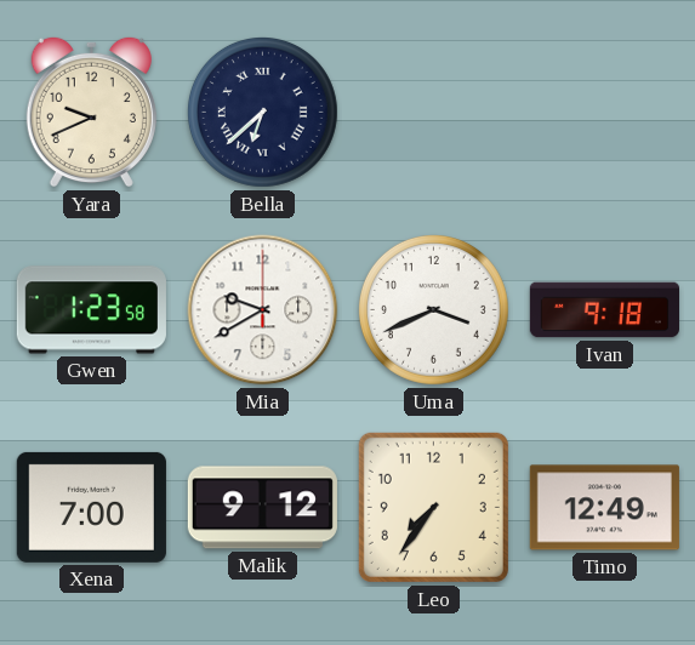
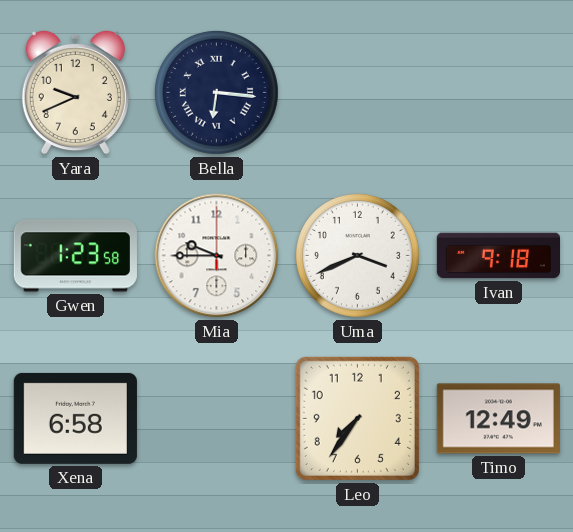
Bella: 6:38 -> 6:16 (216, 92)
Mia: 9:40 -> 9:45 (217, 256)
Xena: 7:00 -> 6:58 (75, 418)
Malik: 9:12 -> none (262, 508)
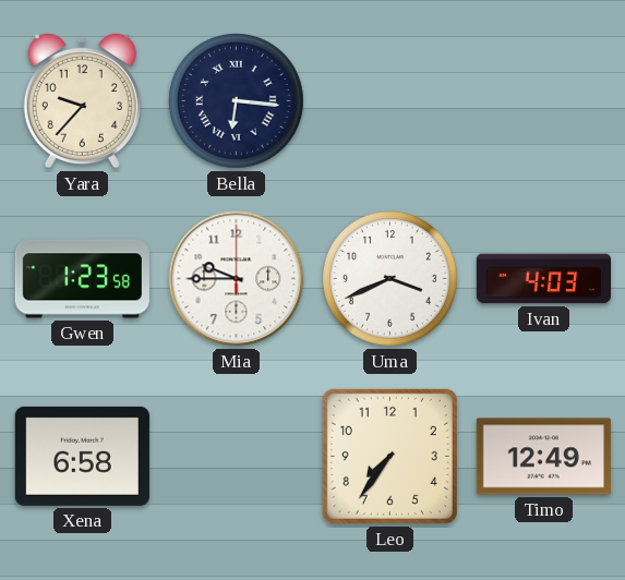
Yara: 9:41 -> 9:37 (82, 100)
Ivan: 9:18 -> 4:03 (543, 279)
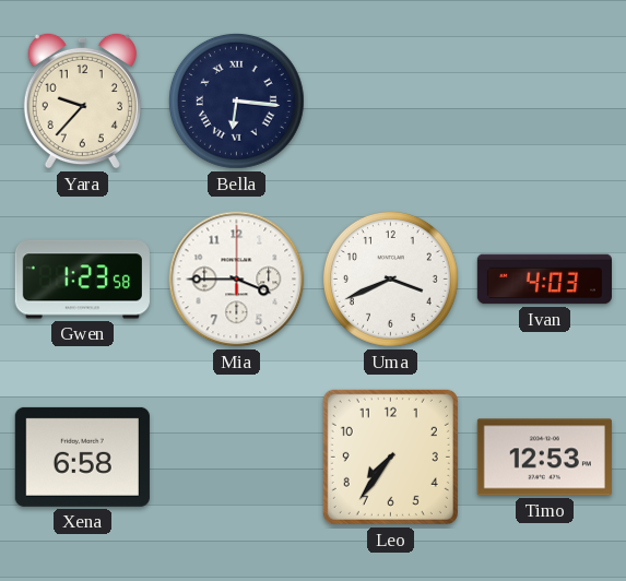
Mia: 9:45 -> 3:45 (237, 280)
Timo: 12:49 -> 12:53 (544, 458)
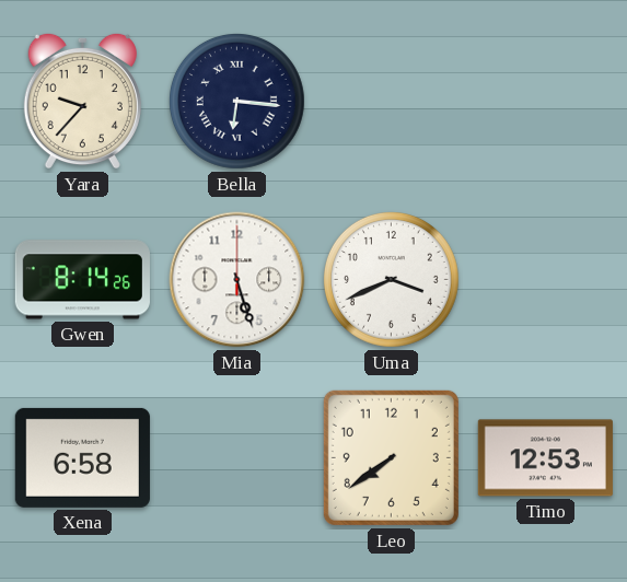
Gwen: 1:23 -> 8:14 (82, 280)
Mia: 3:45 -> 5:27 (237, 280)
Ivan: 4:03 -> none (544, 280)
Leo: 7:36 -> 7:39 (391, 457)
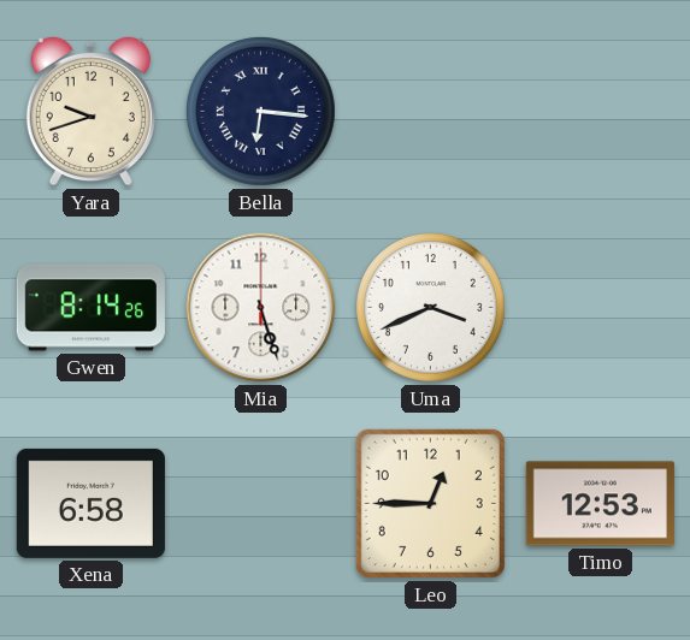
Yara: 9:37 -> 9:42 (90, 111)
Leo: 7:39 -> 12:45 (430, 503)
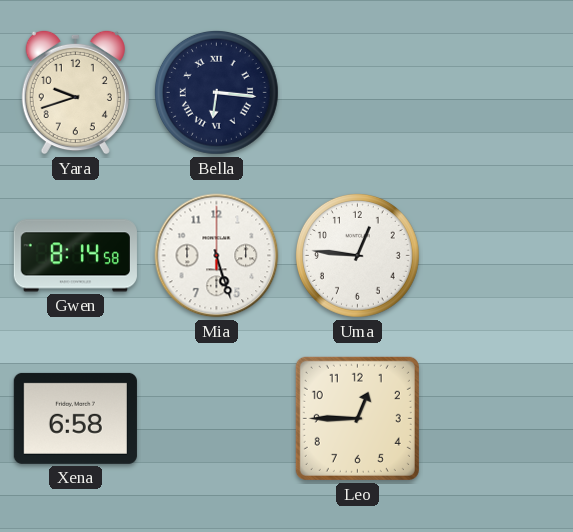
Gwen: 8:14:26 -> 8:14:58 (75, 256)
Uma: 3:41 -> 12:46 (357, 255)
Timo: 12:53 -> none (600, 504)
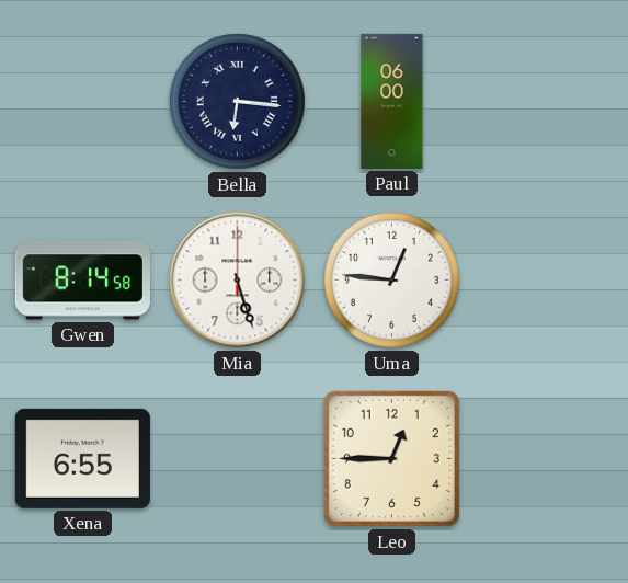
Yara: 9:42 -> none (75, 92)
Paul: none -> 06:00 (392, 101)
Xena: 6:58 -> 6:55 (82, 458)
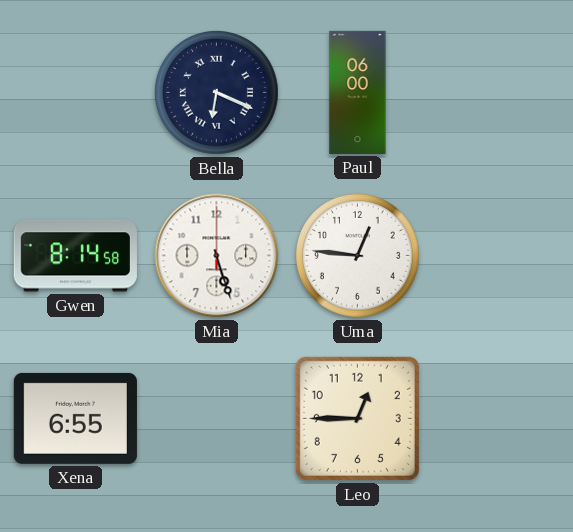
Bella: 6:16 -> 6:19 (216, 92)
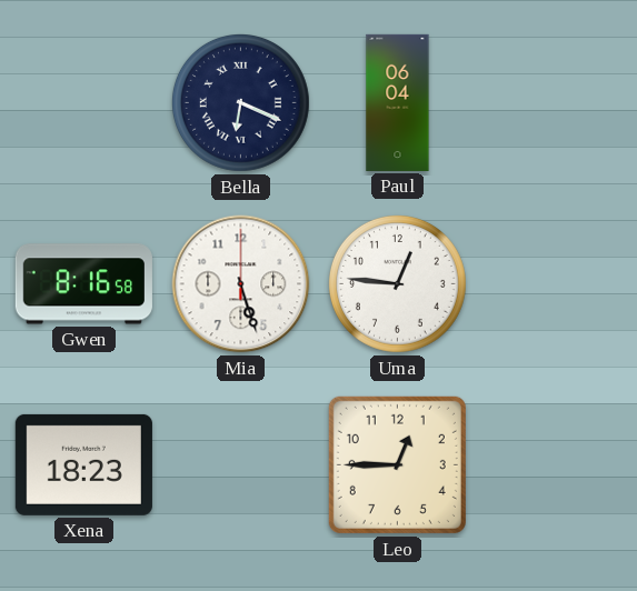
Paul: 06:00 -> 06:04 (398, 102)
Gwen: 8:14 -> 8:16 (83, 284)
Xena: 6:55 -> 18:23 (83, 464)
